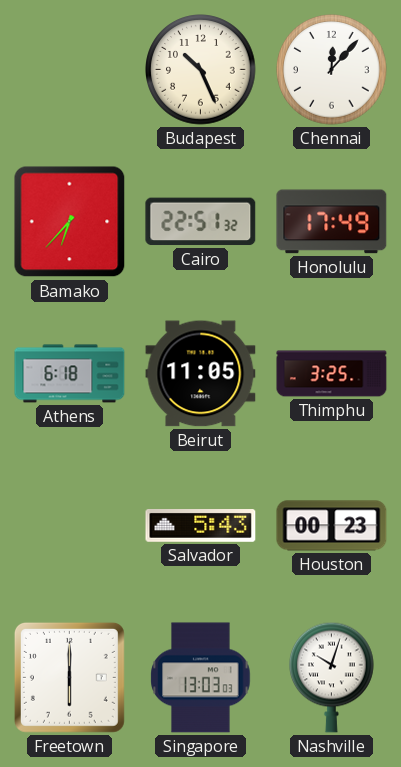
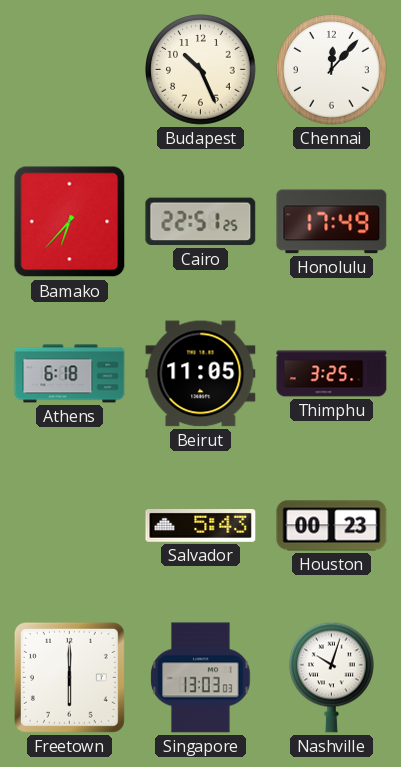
Cairo: 22:51:32 -> 22:51:25 (201, 222)
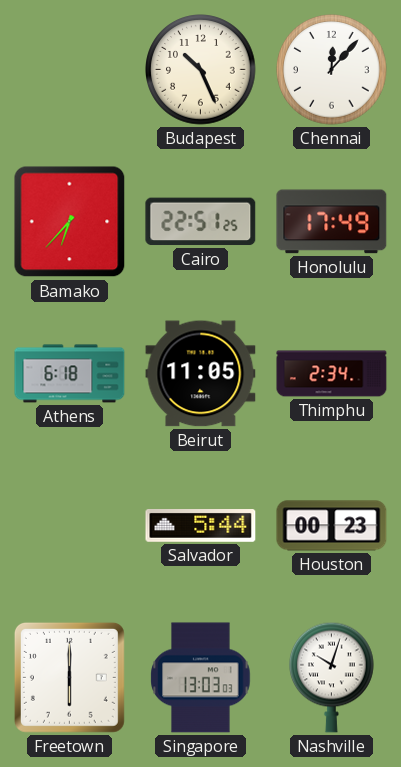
Thimphu: 3:25 -> 2:34 (332, 374)
Salvador: 5:43 -> 5:44 (201, 526)
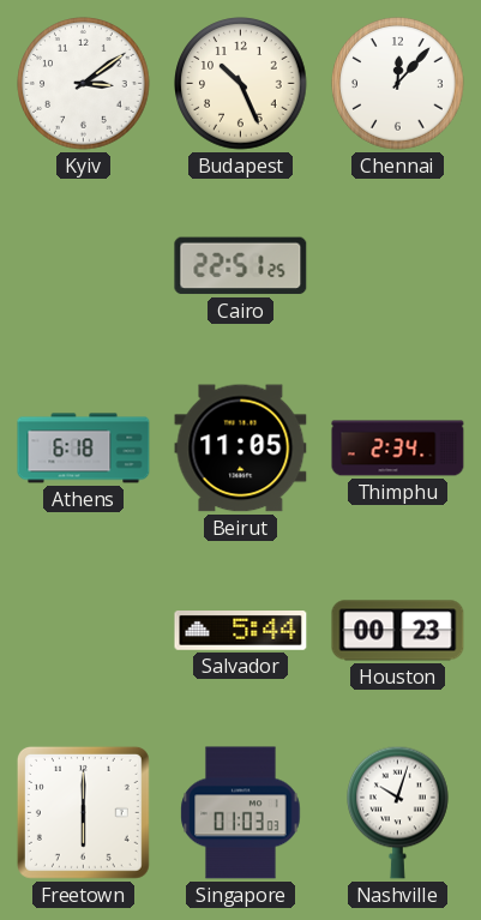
Kyiv: none -> 3:09 (84, 84)
Bamako: 6:37 -> none (70, 222)
Honolulu: 17:49 -> none (332, 222)
Singapore: 13:03 -> 01:03 (241, 813)
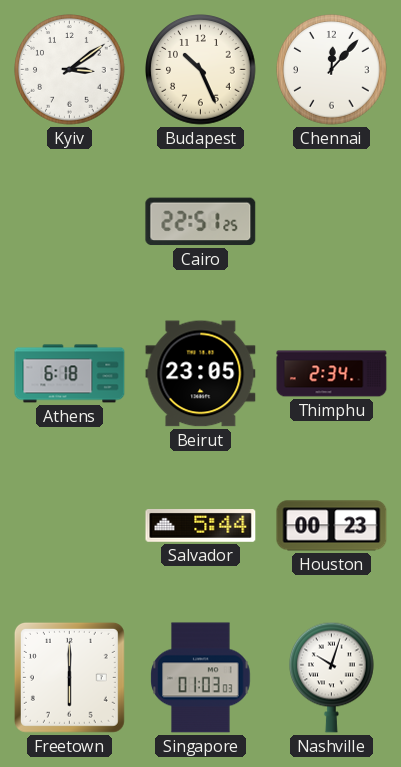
Beirut: 11:05 -> 23:05 (201, 374)
